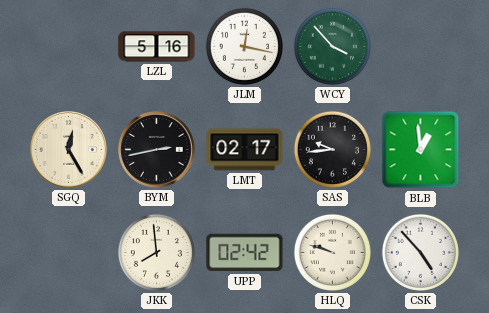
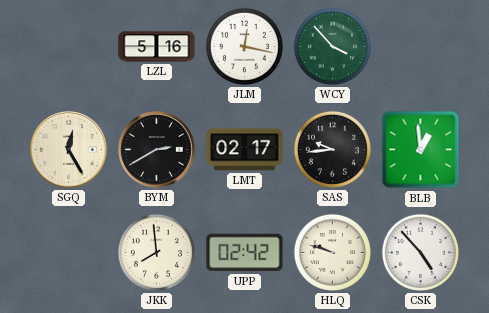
BYM: 2:43 -> 2:40 (157, 150)
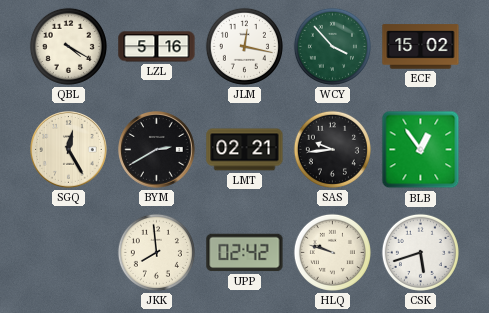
QBL: none -> 4:20 (68, 46)
ECF: none -> 15:02 (421, 47)
LMT: 02:17 -> 02:21 (245, 150)
BLB: 12:59 -> 12:54 (421, 150)
CSK: 4:53 -> 5:42 (420, 252)
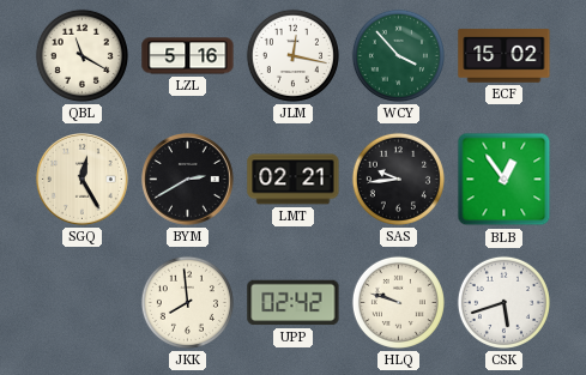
QBL: 4:20 -> 11:20 (81, 55)
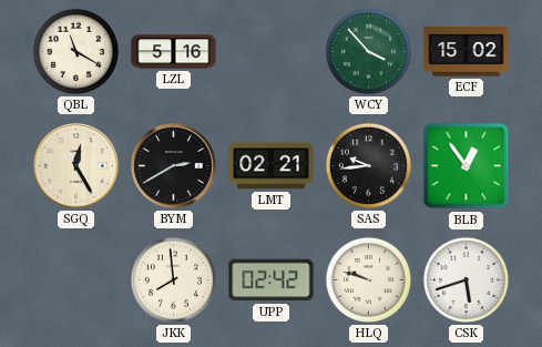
JLM: 12:17 -> none (292, 55)
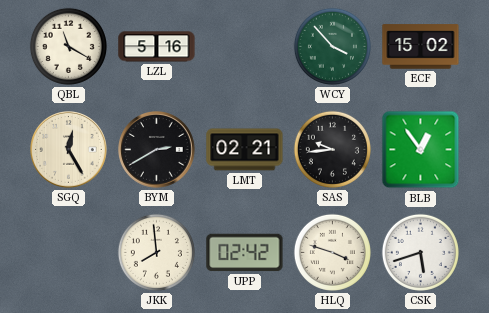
HLQ: 9:48 -> 3:48 (332, 252)
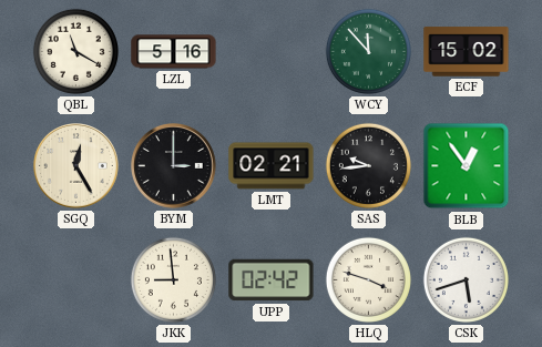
WCY: 3:53 -> 11:53 (368, 51)
BYM: 2:40 -> 3:00 (174, 166)
JKK: 7:59 -> 8:59 (173, 279)
